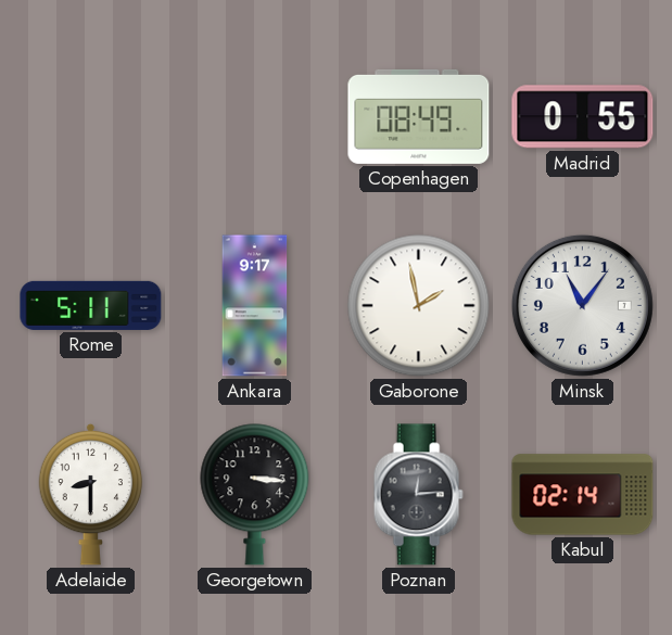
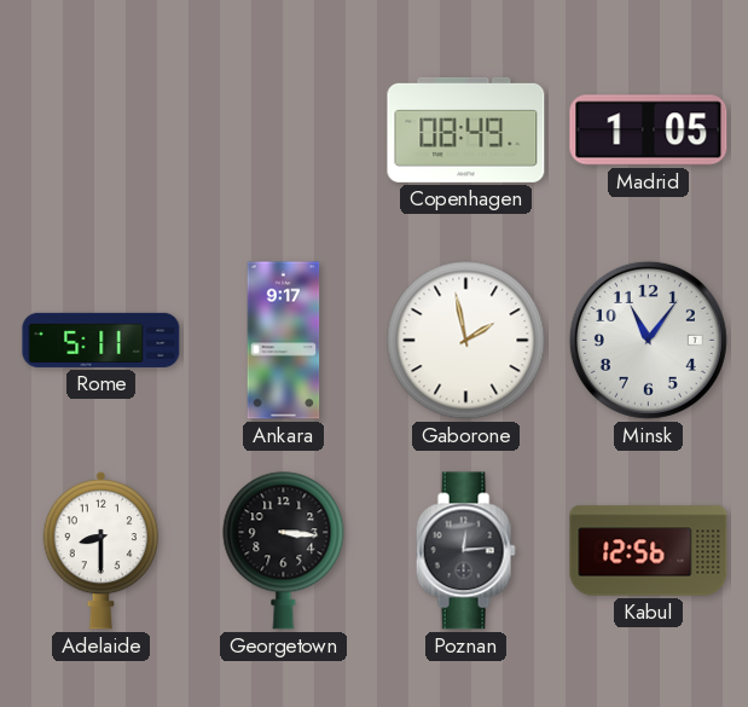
Madrid: 0:55 -> 1:05 (649, 131)
Kabul: 02:14 -> 12:56 (649, 551)
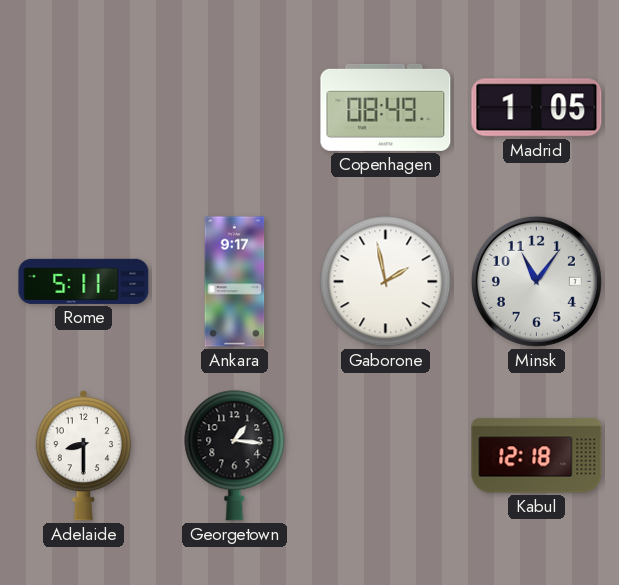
Georgetown: 3:16 -> 1:16 (235, 456)
Poznan: 12:14 -> none (465, 551)
Kabul: 12:56 -> 12:18 (537, 456)
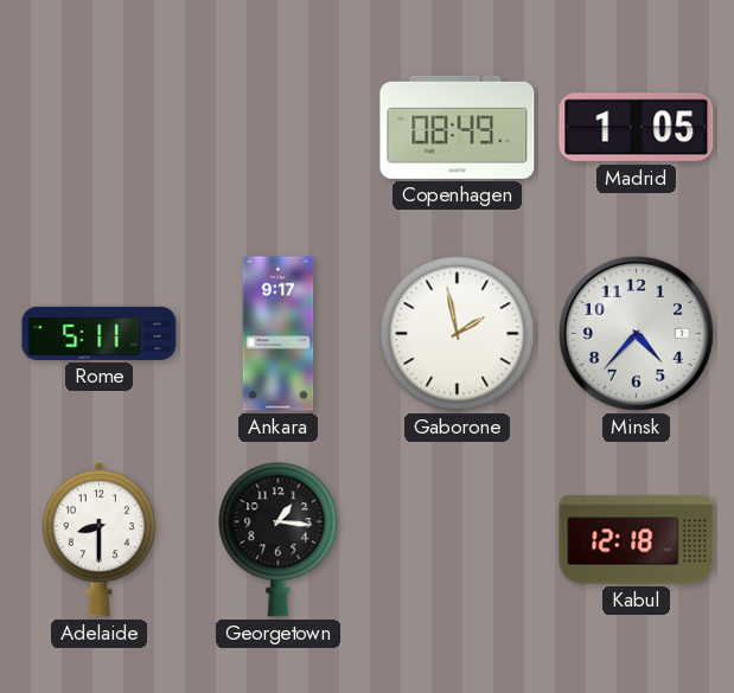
Minsk: 11:06 -> 4:37 (636, 333)
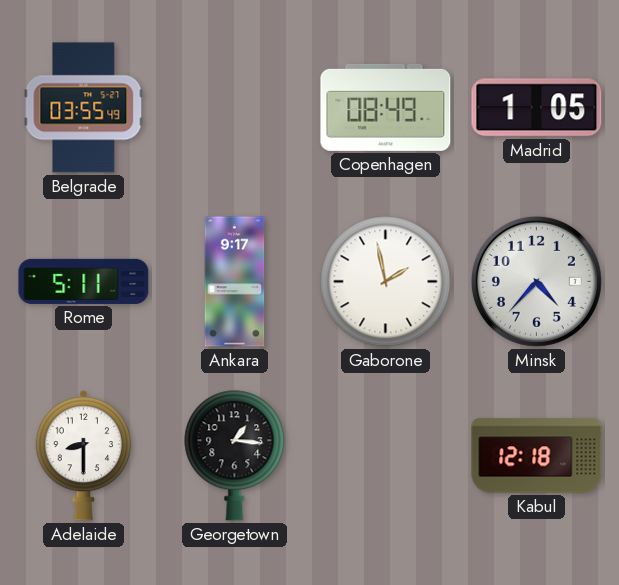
Belgrade: none -> 03:55 (84, 108)
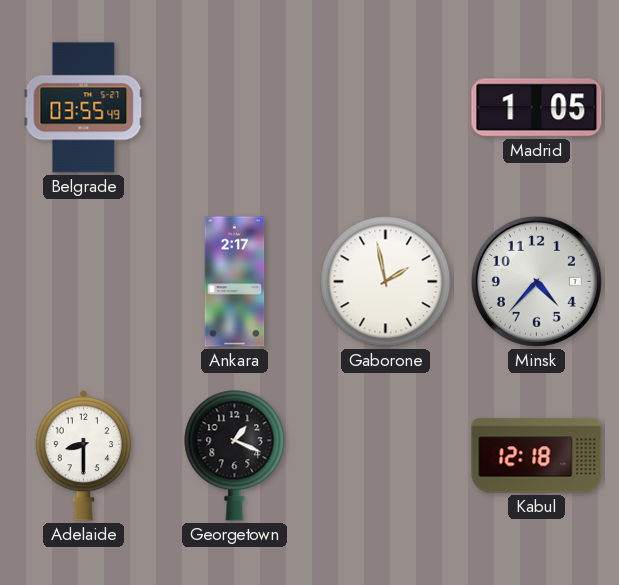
Copenhagen: 08:49 -> none (386, 107)
Rome: 5:11 -> none (84, 281)
Ankara: 9:17 -> 2:17 (235, 282)
Georgetown: 1:16 -> 1:19 (235, 456)
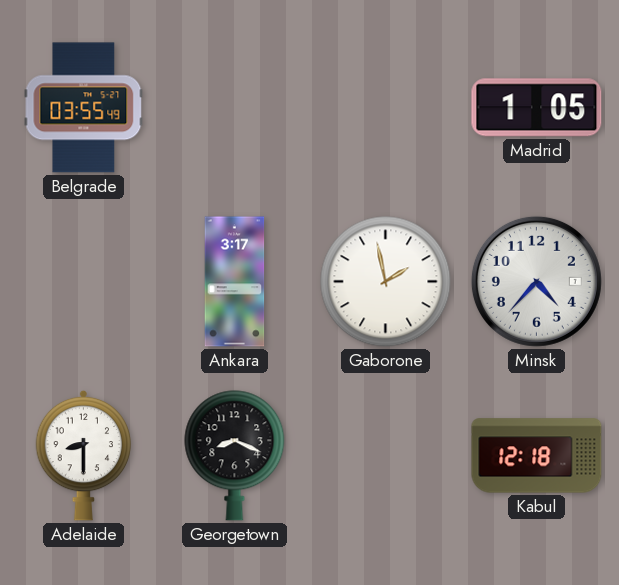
Ankara: 2:17 -> 3:17 (235, 282)
Georgetown: 1:19 -> 8:19 (235, 456)
